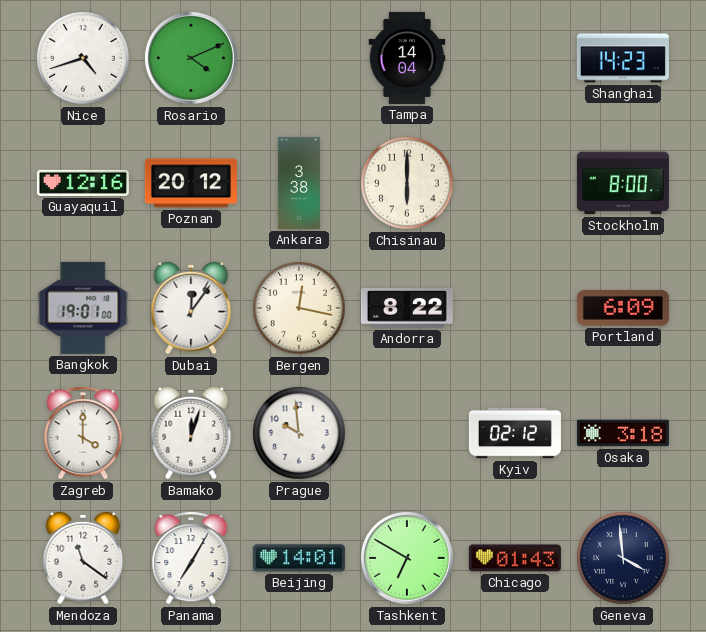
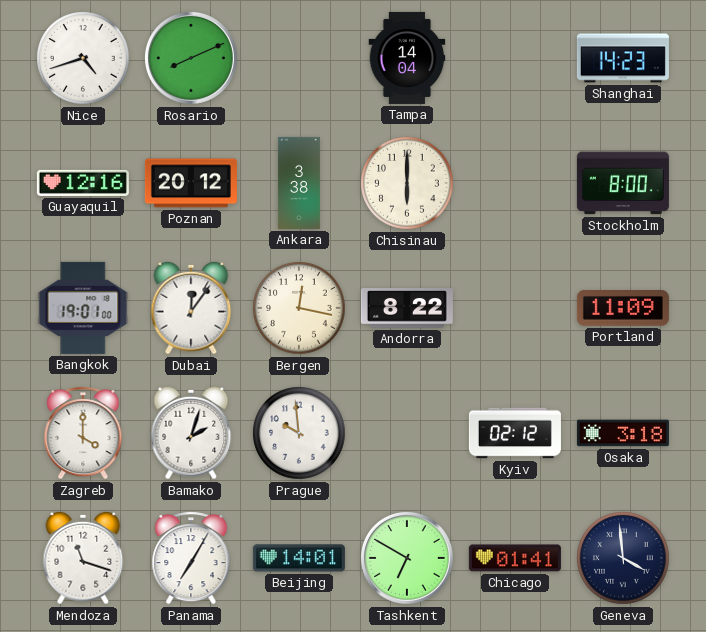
Rosario: 4:11 -> 8:11 (191, 58)
Portland: 6:09 -> 11:09 (623, 308)
Bamako: 12:03 -> 2:03 (191, 433)
Mendoza: 11:21 -> 11:18 (83, 558)
Chicago: 01:43 -> 01:41 (515, 558)
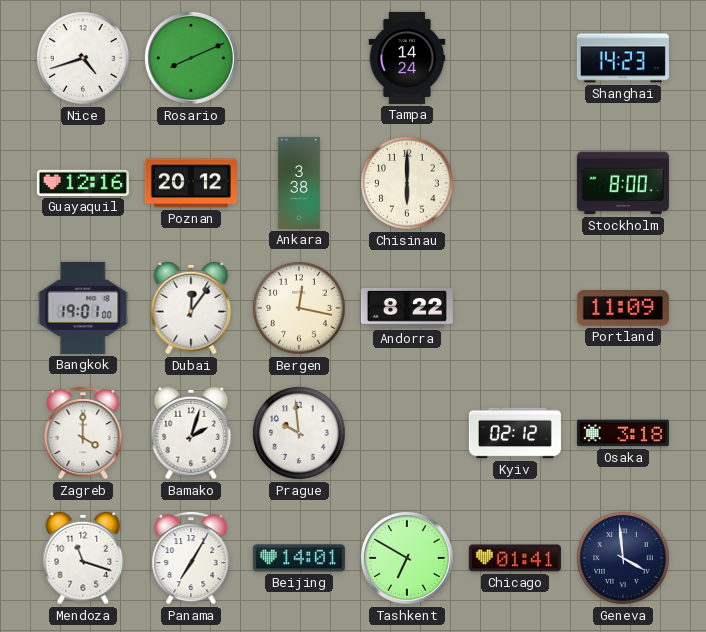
Tampa: 14:04 -> 14:24 (407, 58)
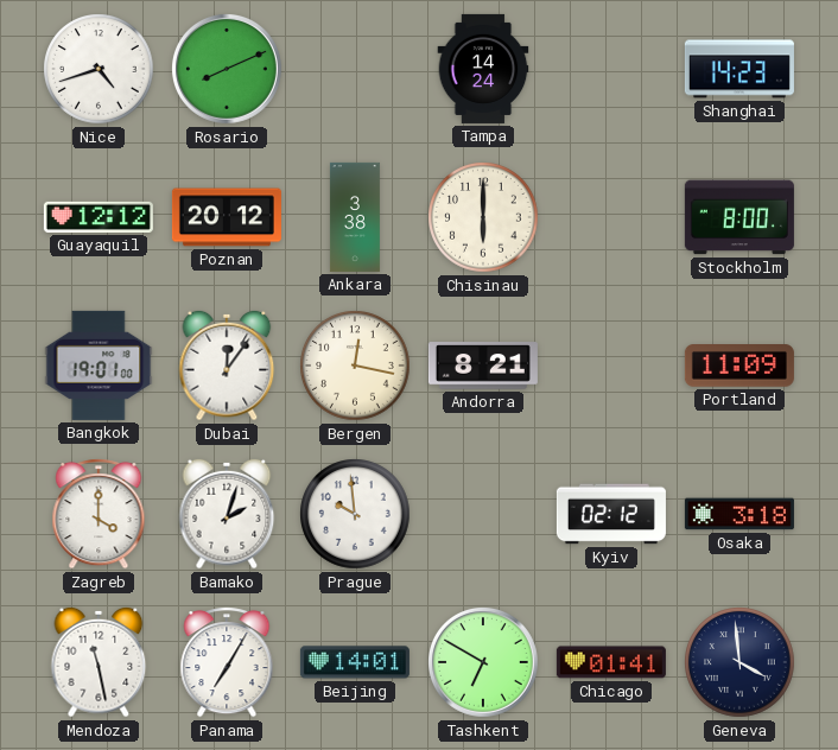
Guayaquil: 12:16 -> 12:12 (99, 217)
Andorra: 8:22 -> 8:21 (483, 366)
Mendoza: 11:18 -> 11:28 (99, 662)
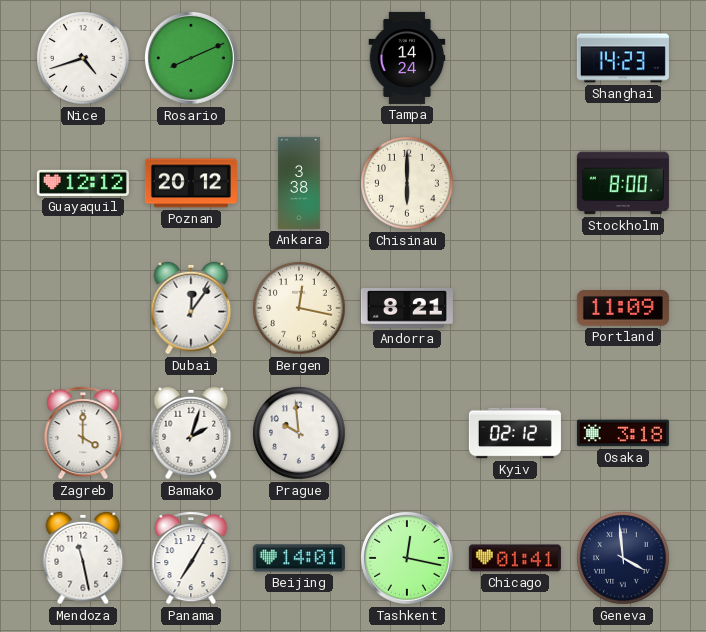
Bangkok: 19:01 -> none (99, 366)
Tashkent: 6:50 -> 12:17 (407, 558)
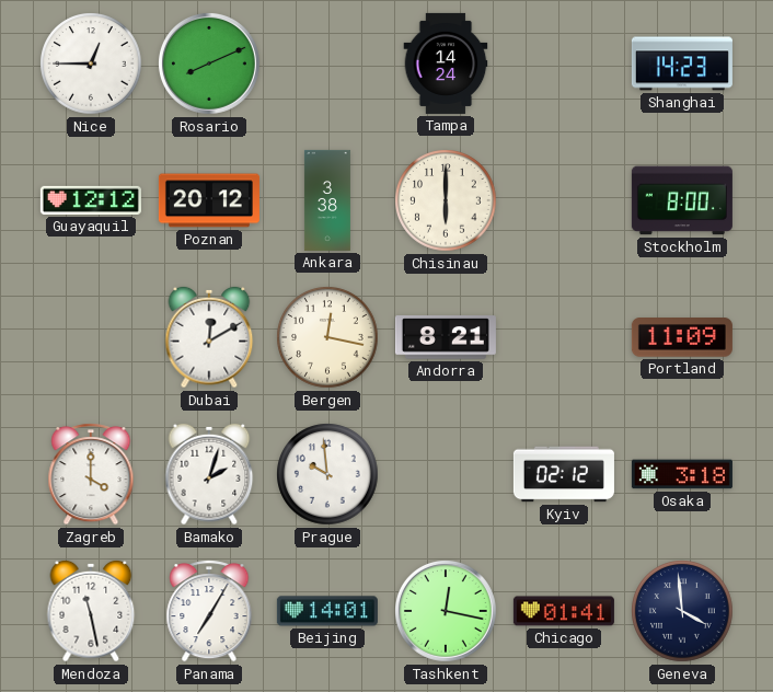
Nice: 4:42 -> 12:45 (91, 64)
Dubai: 12:06 -> 12:10 (209, 337)
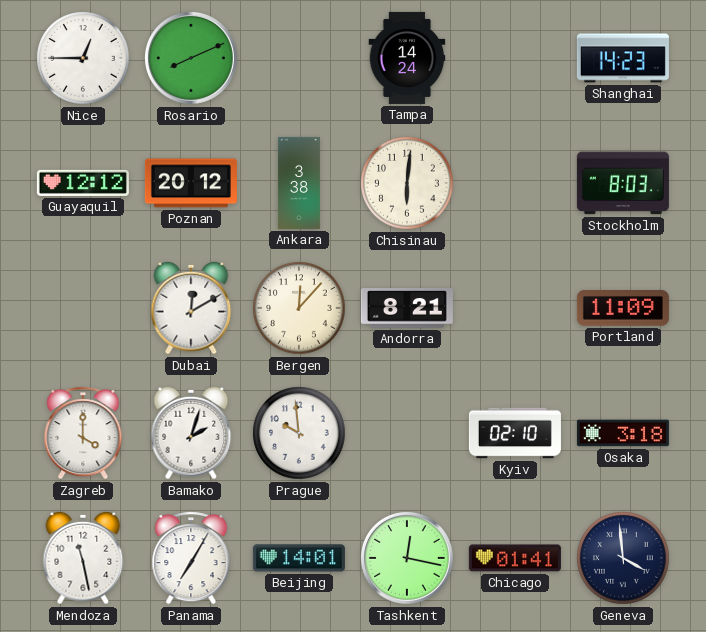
Chisinau: 6:00 -> 6:01 (407, 183)
Stockholm: 8:00 -> 8:03 (623, 183)
Bergen: 12:17 -> 12:07 (299, 308)
Kyiv: 02:12 -> 02:10 (515, 433)
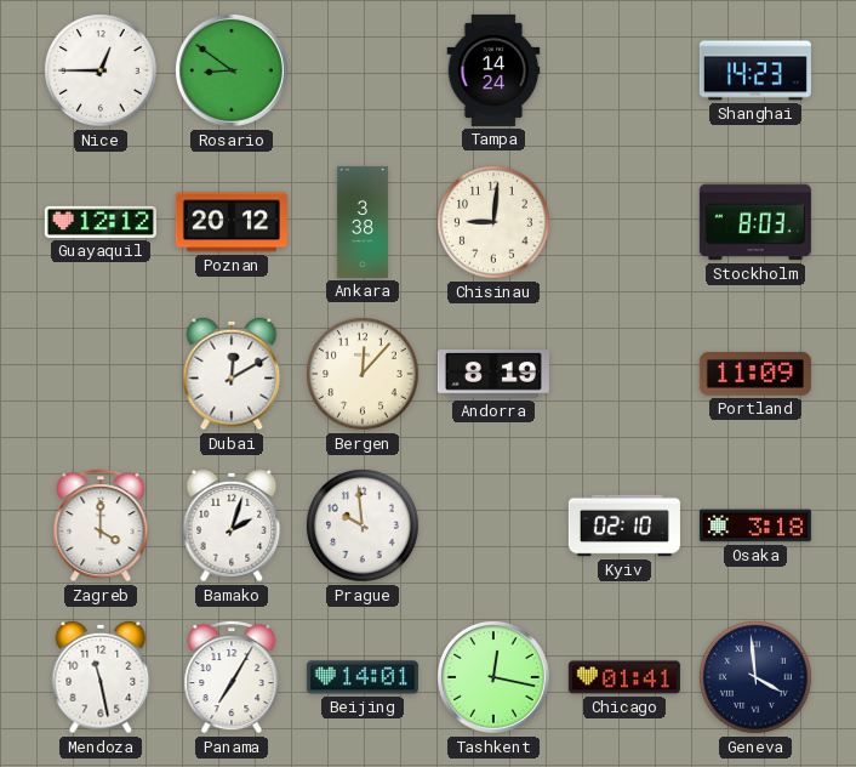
Rosario: 8:11 -> 8:51 (232, 70)
Chisinau: 6:01 -> 9:01 (493, 222)
Andorra: 8:21 -> 8:19 (493, 374)
